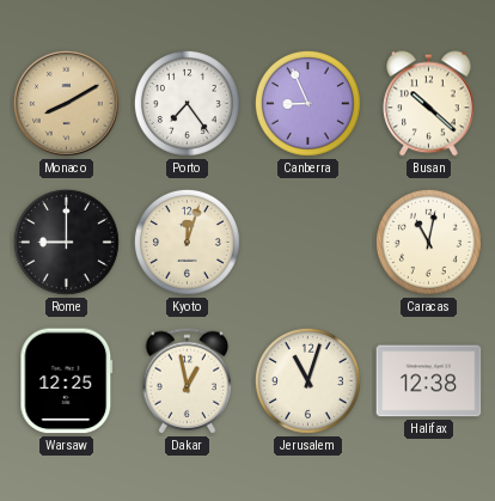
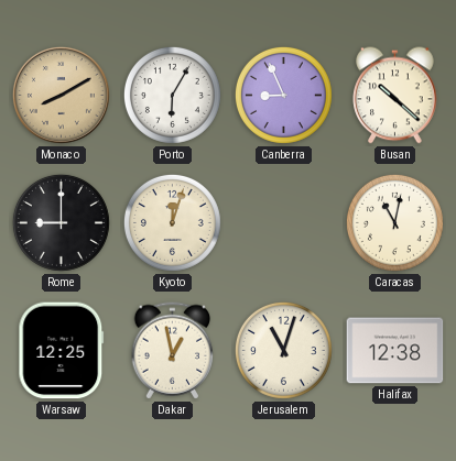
Porto: 7:24 -> 6:05 (172, 95)
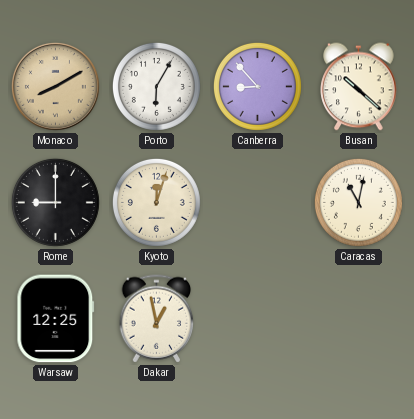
Canberra: 8:56 -> 8:53 (257, 86)
Jerusalem: 11:03 -> none (283, 350)
Halifax: 12:38 -> none (395, 351)
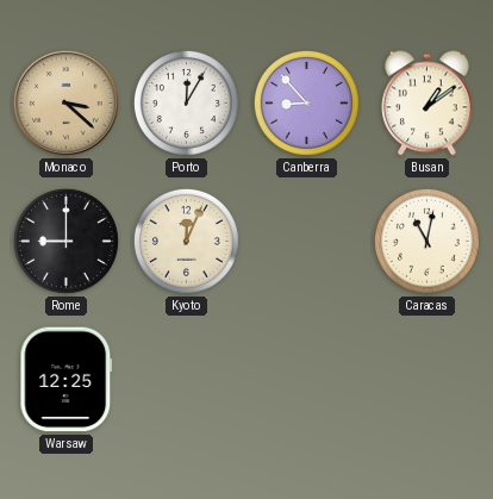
Monaco: 8:10 -> 3:22 (65, 102)
Porto: 6:05 -> 12:05 (186, 102)
Busan: 10:22 -> 1:09 (428, 104)
Kyoto: 12:03 -> 12:04 (186, 241)
Dakar: 12:58 -> none (157, 319)
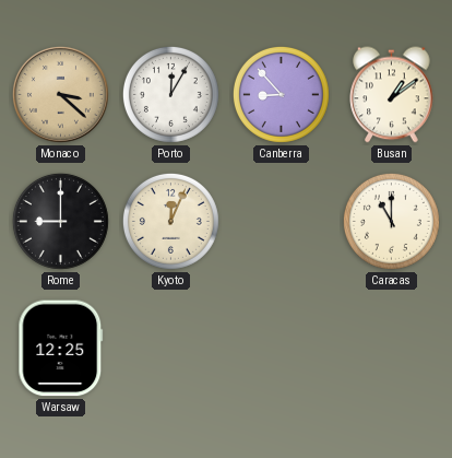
Caracas: 11:02 -> 11:00 (391, 221)
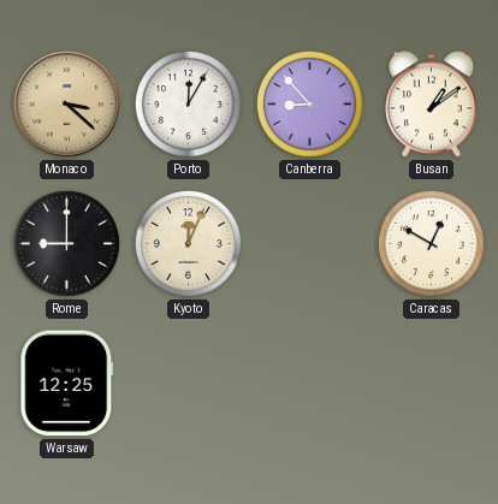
Caracas: 11:00 -> 12:50 (431, 243)
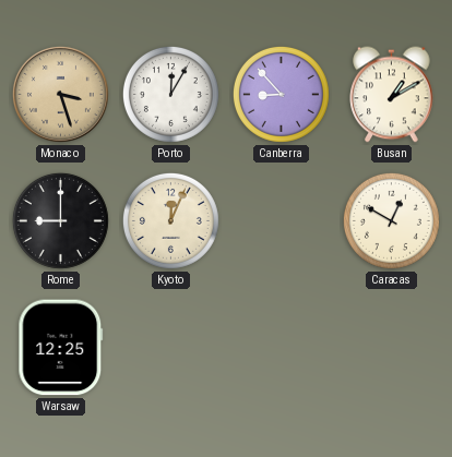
Monaco: 3:22 -> 3:27 (60, 94)
Busan: 1:09 -> 1:10 (392, 95)
